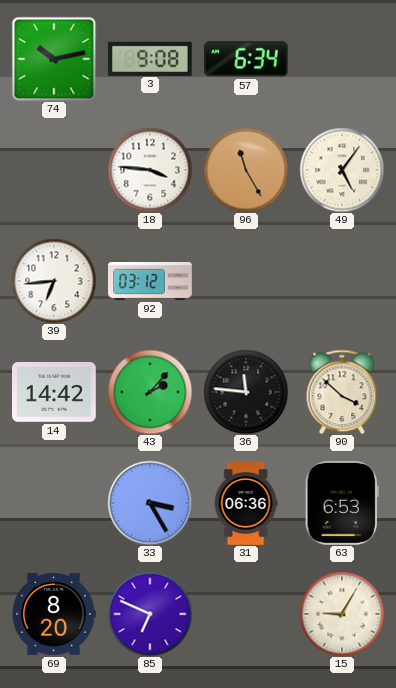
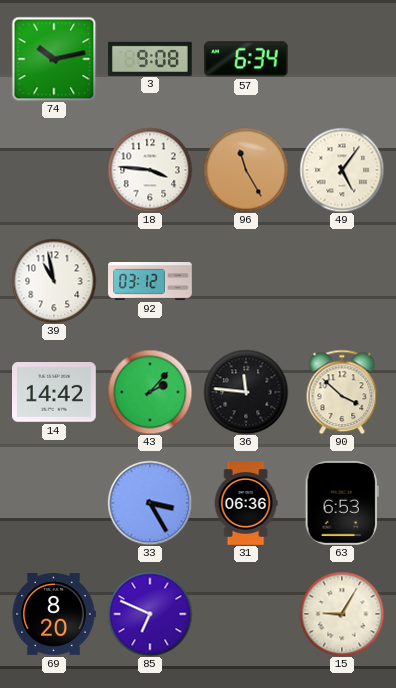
39: 6:44 -> 10:58 (54, 281)
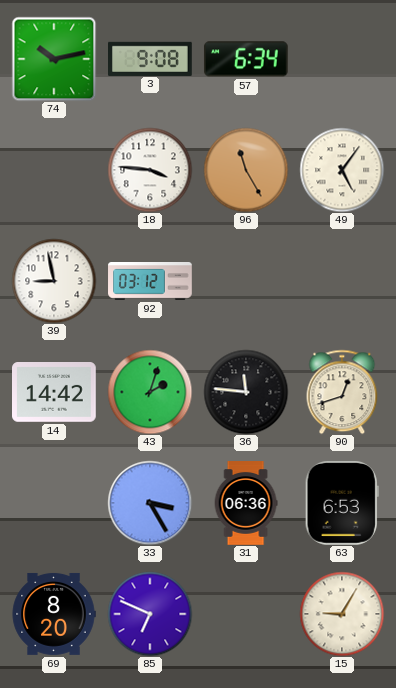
39: 10:58 -> 8:58 (54, 281)
43: 2:07 -> 2:03 (150, 392)
90: 3:52 -> 12:42 (342, 392)
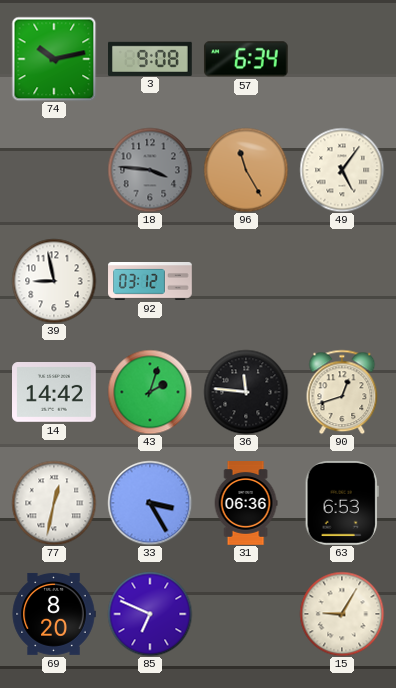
18 dial: white -> grey (150, 170)
77: none -> 12:32 (54, 503)
